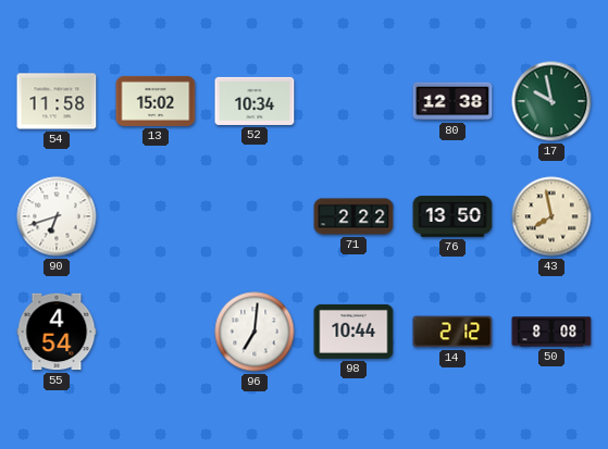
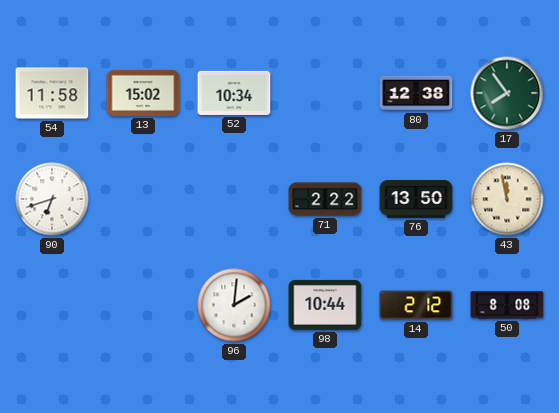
17: 9:58 -> 7:54 (507, 93)
43: 7:58 -> 11:58 (507, 199)
55: 4:54 -> none (57, 332)
96: 7:01 -> 2:01 (234, 305)
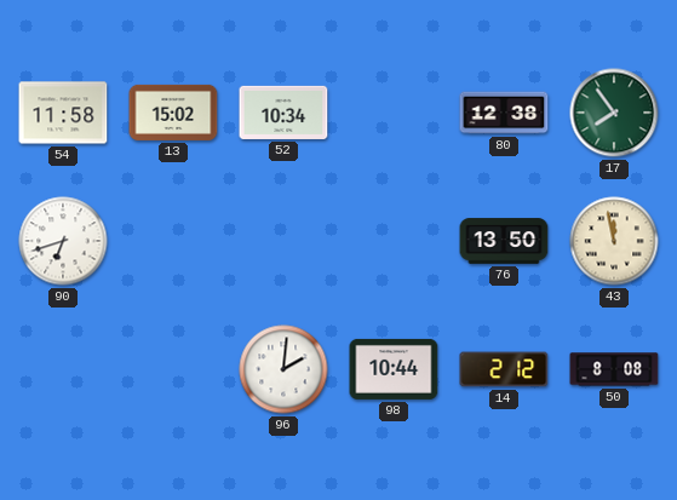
71: 2:22 -> none (325, 199)
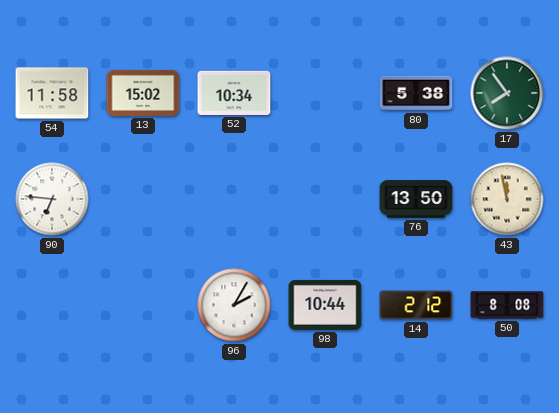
80: 12:38 -> 5:38 (416, 93)
90: 6:42 -> 6:46 (52, 199)
96: 2:01 -> 2:05 (234, 305)
